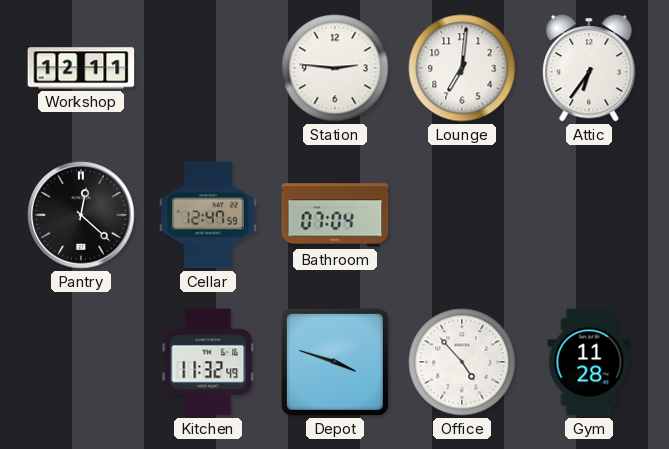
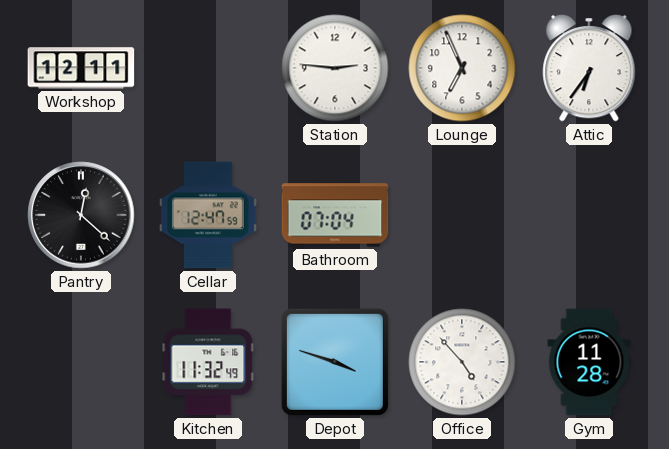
Lounge: 7:01 -> 6:56 (462, 68)
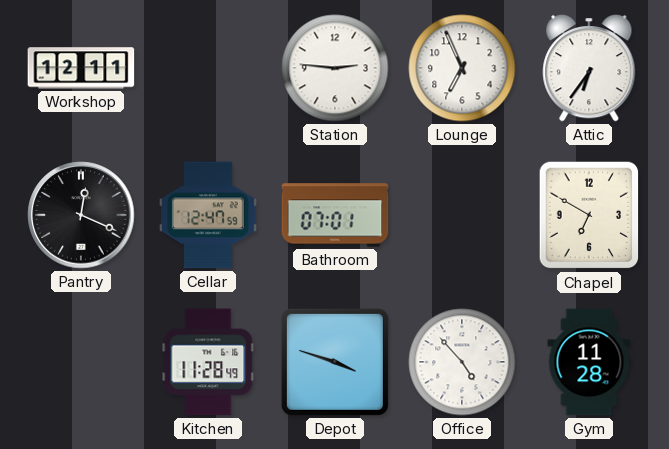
Pantry: 12:22 -> 12:19 (81, 215)
Bathroom: 07:04 -> 07:01 (335, 215)
Chapel: none -> 6:50 (589, 215)
Kitchen: 11:32 -> 11:28 (208, 362)
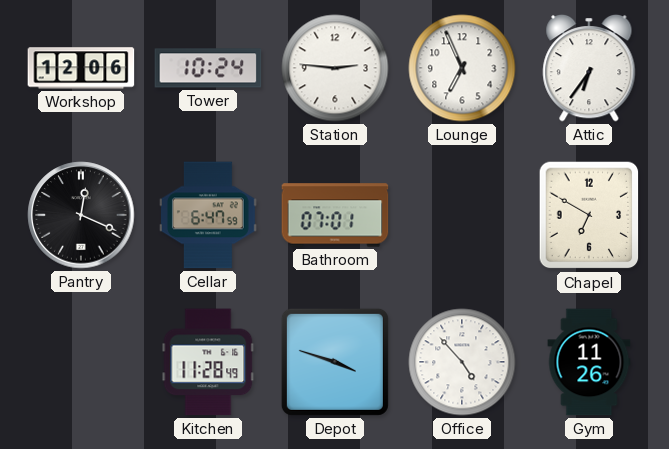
Workshop: 12:11 -> 12:06 (81, 68)
Tower: none -> 10:24 (208, 68)
Cellar: 12:47 -> 6:47 (209, 215)
Gym: 11:28 -> 11:26 (589, 362)
